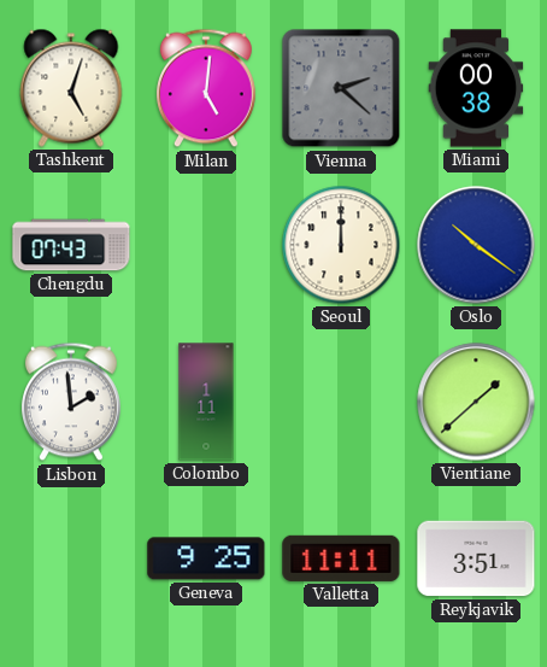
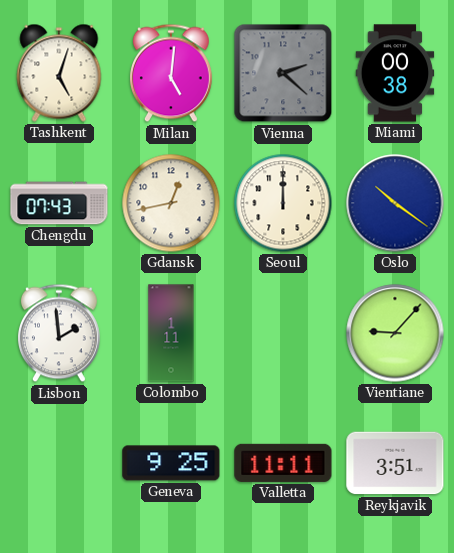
Gdansk: none -> 12:43 (171, 203)
Vientiane: 1:38 -> 9:07 (395, 333)
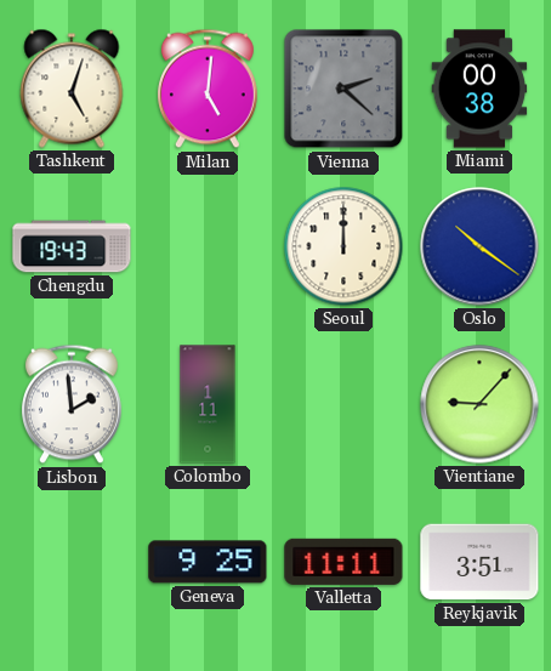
Chengdu: 07:43 -> 19:43 (72, 246)
Gdansk: 12:43 -> none (171, 203)
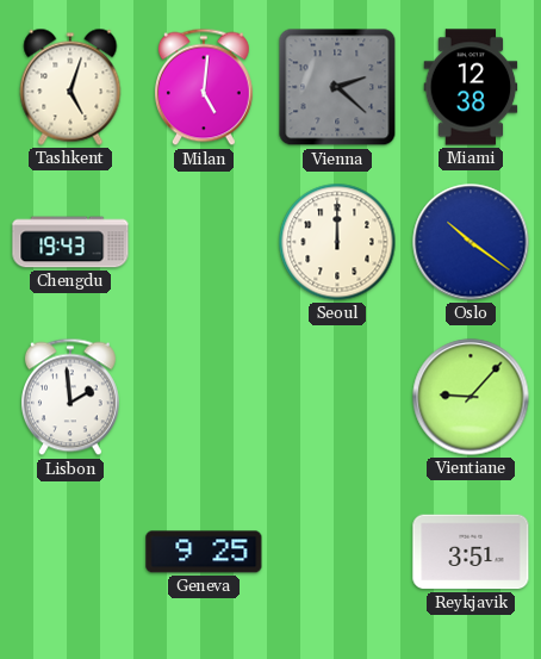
Miami: 00:38 -> 12:38 (471, 87)
Colombo: 1:11 -> none (208, 404)
Valletta: 11:11 -> none (343, 562)
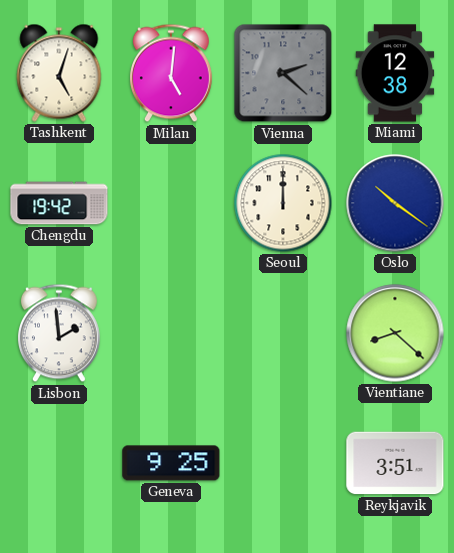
Chengdu: 19:43 -> 19:42 (59, 203)
Vientiane: 9:07 -> 8:22 (395, 333)
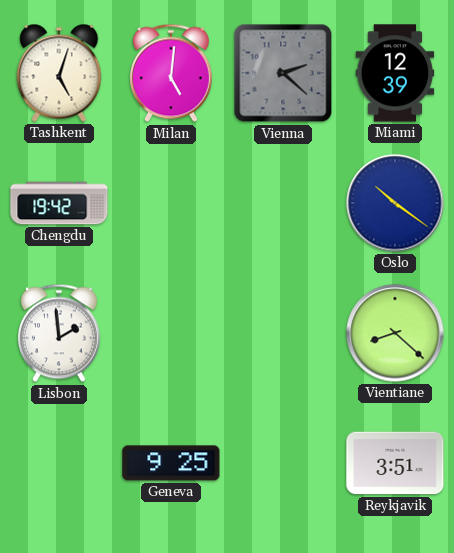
Miami: 12:38 -> 12:39 (395, 73)
Seoul: 12:00 -> none (283, 203)
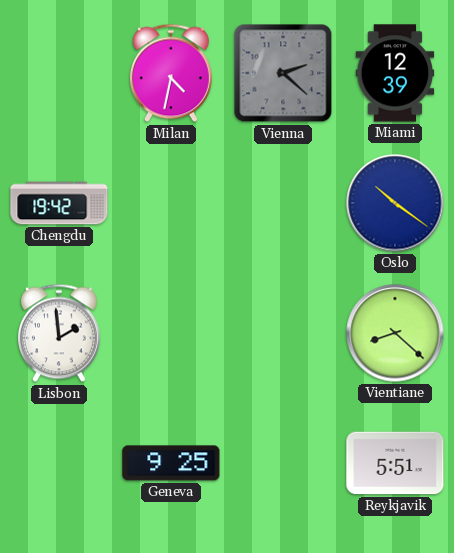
Tashkent: 5:03 -> none (59, 73)
Milan: 5:01 -> 4:32 (171, 73)
Reykjavik: 3:51 -> 5:51 (395, 463)
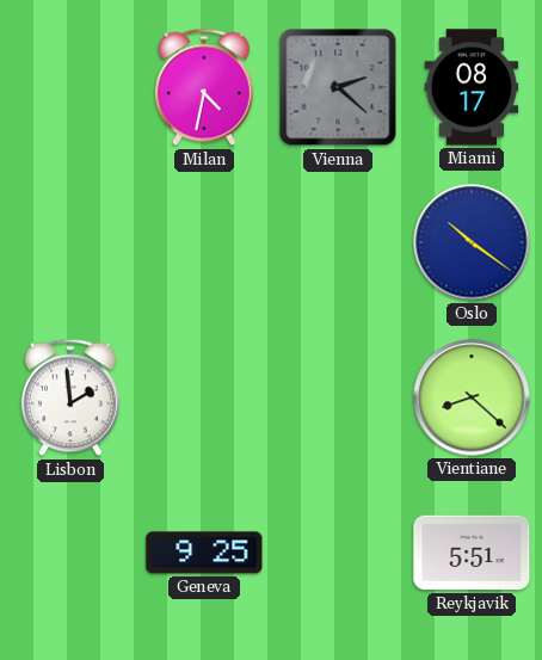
Miami: 12:39 -> 08:17 (472, 87)
Chengdu: 19:42 -> none (59, 203)
